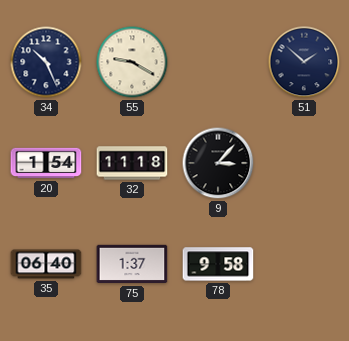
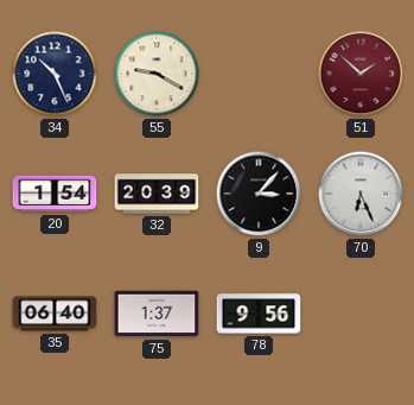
51 dial: navy -> burgundy (361, 74)
32: 11:18 -> 20:39 (157, 194)
70: none -> 6:26 (361, 194)
78: 9:58 -> 9:56 (259, 314)
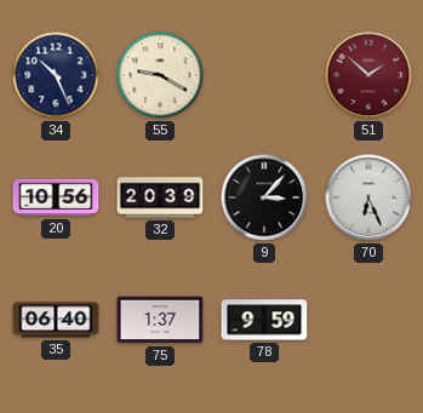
20: 1:54 -> 10:56 (56, 197)
78: 9:56 -> 9:59 (264, 320)
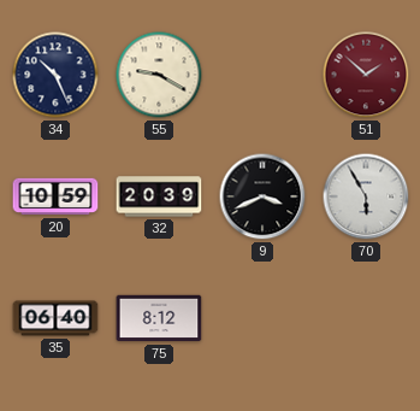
20: 10:56 -> 10:59 (55, 196)
9: 3:07 -> 3:41 (262, 196)
70: 6:26 -> 5:55 (366, 196)
75: 1:37 -> 8:12 (159, 318)
78: 9:59 -> none (264, 320)
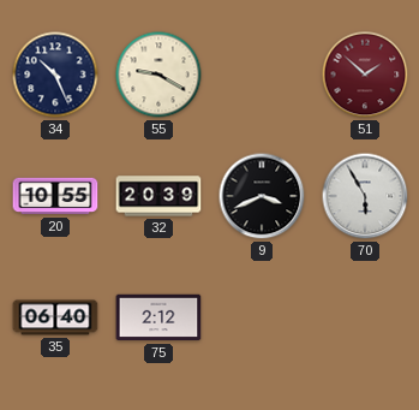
20: 10:59 -> 10:55 (55, 196)
75: 8:12 -> 2:12 (158, 317)
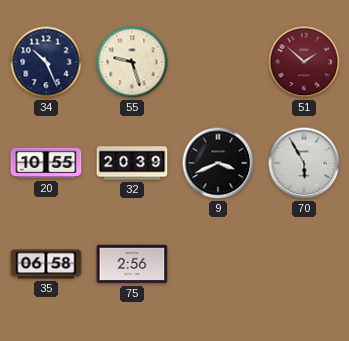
55: 9:20 -> 9:27 (132, 62)
35: 06:40 -> 06:58 (46, 264)
75: 2:12 -> 2:56 (132, 264)
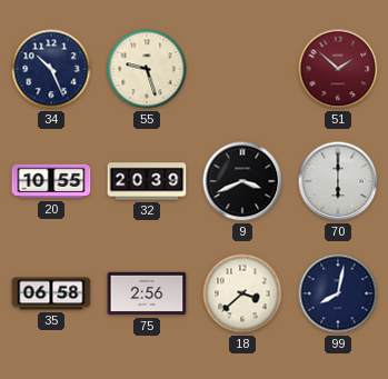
70: 5:55 -> 6:00 (338, 181)
18: none -> 3:38 (242, 293)
99: none -> 8:02 (338, 293)
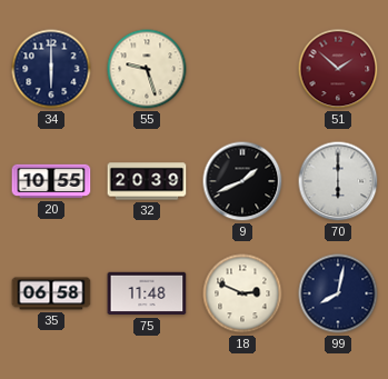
34: 10:26 -> 6:00 (51, 69)
9: 3:41 -> 1:41 (242, 181)
75: 2:56 -> 11:48 (147, 293)
18: 3:38 -> 2:49 (242, 293)
